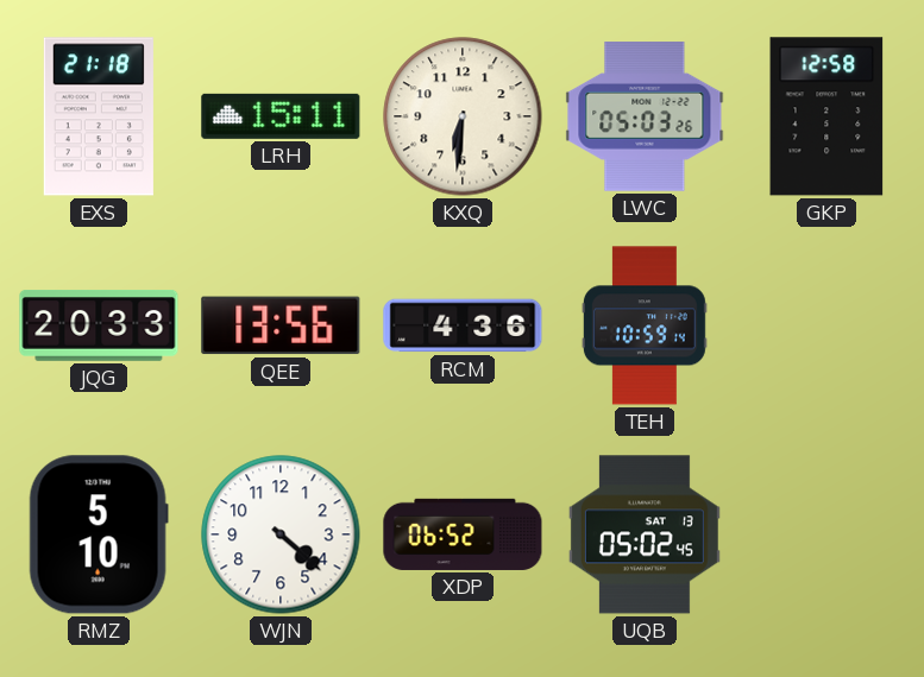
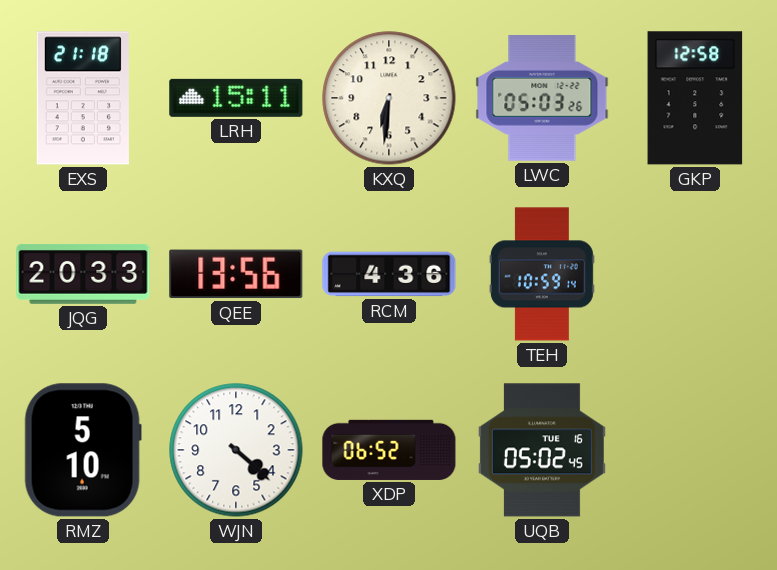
UQB date: SAT 13 -> TUE 16 (542, 450)
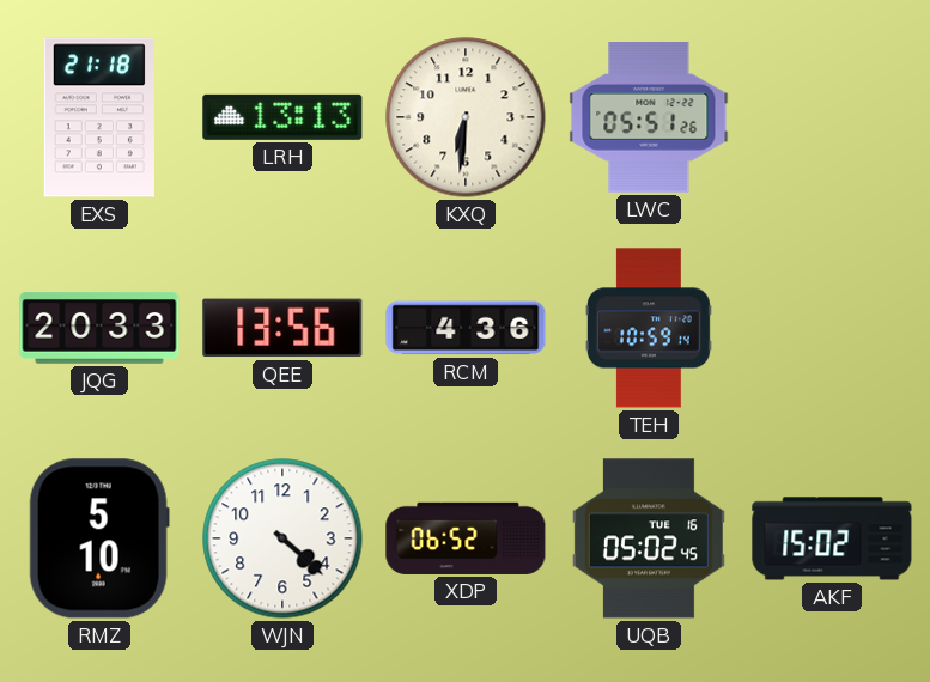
LRH: 15:11 -> 13:13 (282, 117)
LWC: 05:03 -> 05:51 (649, 117)
GKP: 12:58 -> none (695, 98)
AKF: none -> 15:02 (832, 538)
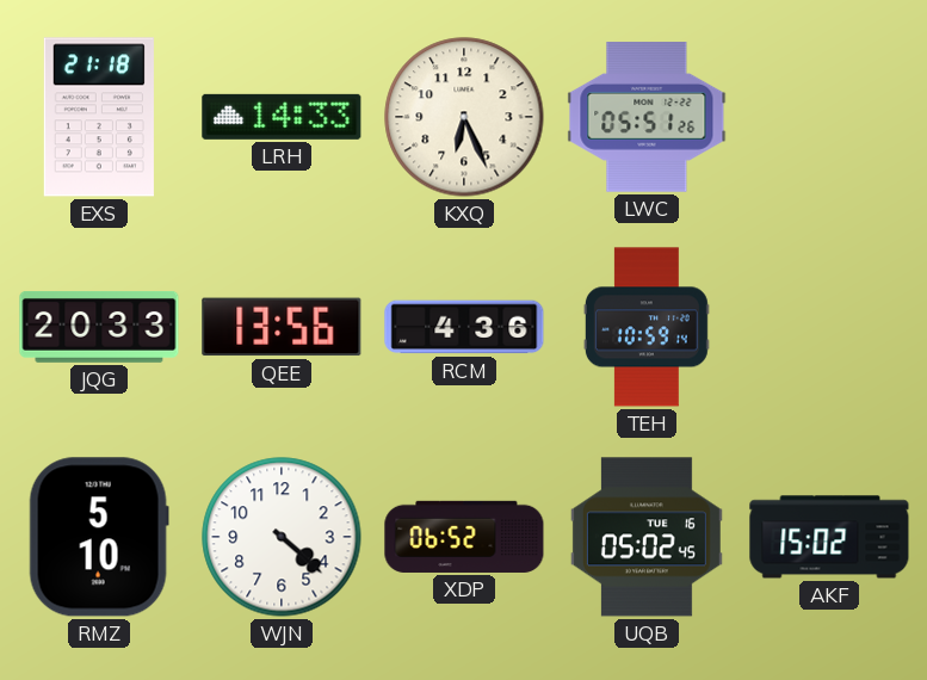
LRH: 13:13 -> 14:33 (282, 117)
KXQ: 6:31 -> 6:26 (464, 117)
